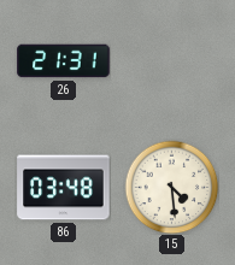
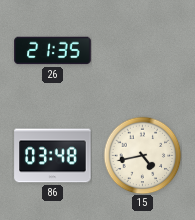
26: 21:31 -> 21:35 (53, 51)
15: 4:29 -> 4:43 (142, 155)
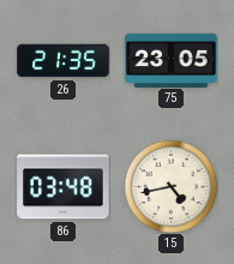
75: none -> 23:05 (172, 60)
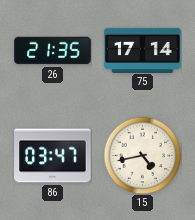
75: 23:05 -> 17:14 (143, 50)
86: 03:48 -> 03:47 (53, 156)
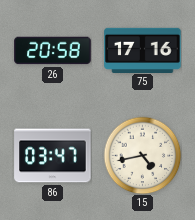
26: 21:35 -> 20:58 (53, 51)
75: 17:14 -> 17:16 (143, 50)
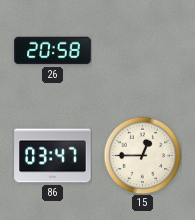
75: 17:16 -> none (143, 50)
15: 4:43 -> 12:45 (142, 155)
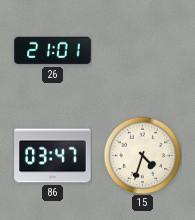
26: 20:58 -> 21:01 (53, 51)
15: 12:45 -> 4:33 (142, 155)
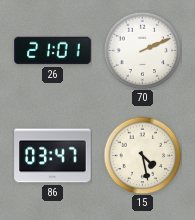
70: none -> 2:11 (142, 50)
15: 4:33 -> 4:28 (142, 155)
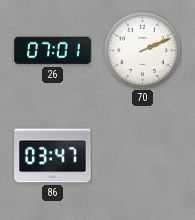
26: 21:01 -> 07:01 (53, 51)
15: 4:28 -> none (142, 155)
